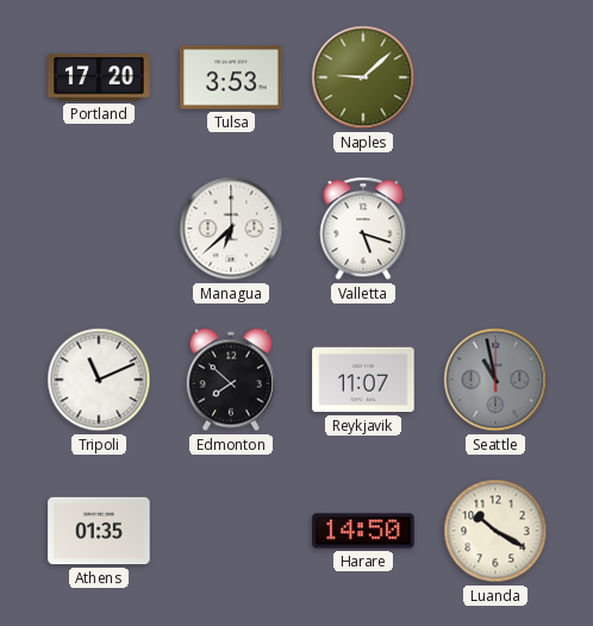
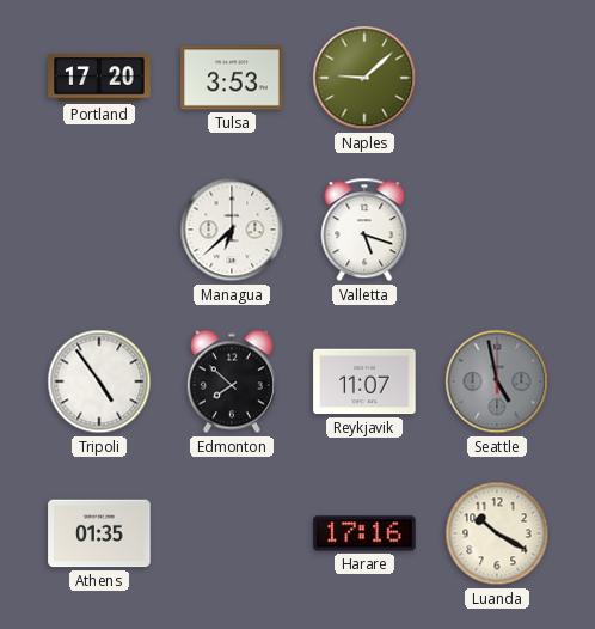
Tripoli: 11:11 -> 4:54 (99, 381)
Seattle: 10:58 -> 4:58 (497, 381)
Harare: 14:50 -> 17:16 (364, 533)
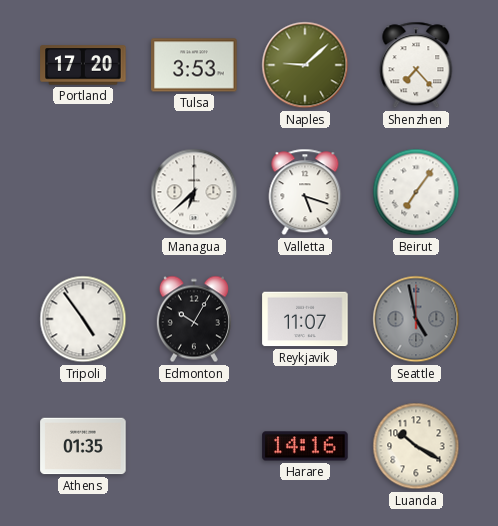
Shenzhen: none -> 7:23 (416, 65)
Beirut: none -> 7:06 (416, 192)
Edmonton: 7:52 -> 10:05 (194, 319)
Harare: 17:16 -> 14:16 (305, 446)
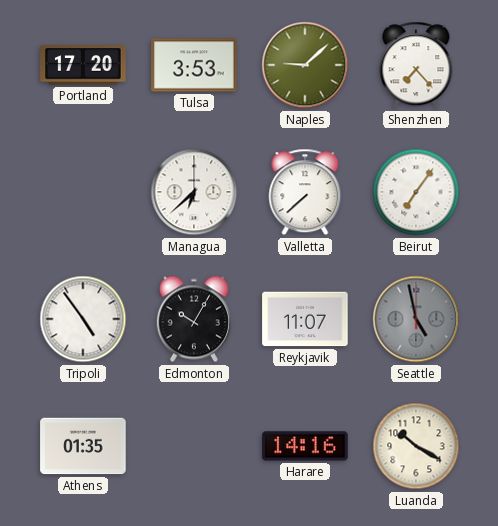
Valletta: 5:18 -> 7:38 (305, 192)
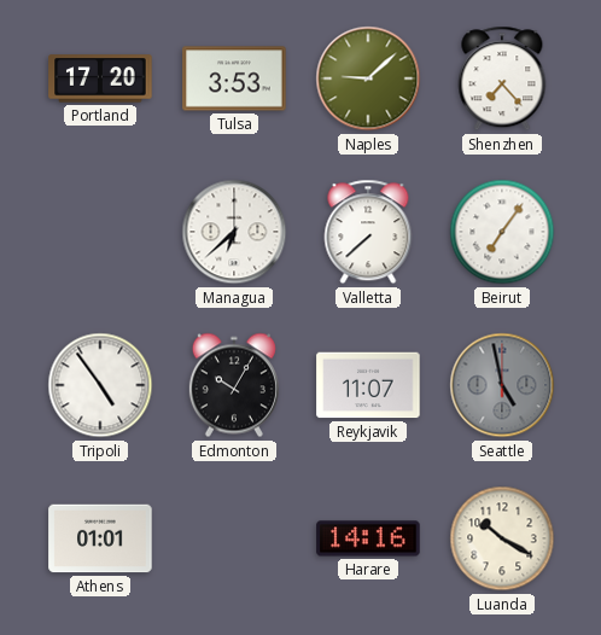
Athens: 01:35 -> 01:01 (100, 538)
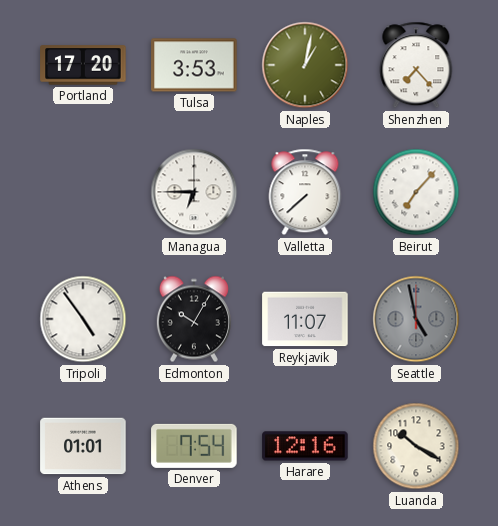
Naples: 9:08 -> 1:02 (305, 65)
Managua: 6:38 -> 6:45 (194, 192)
Beirut: 7:06 -> 7:07 (416, 192)
Denver: none -> 7:54 (194, 446)
Harare: 14:16 -> 12:16 (305, 446)
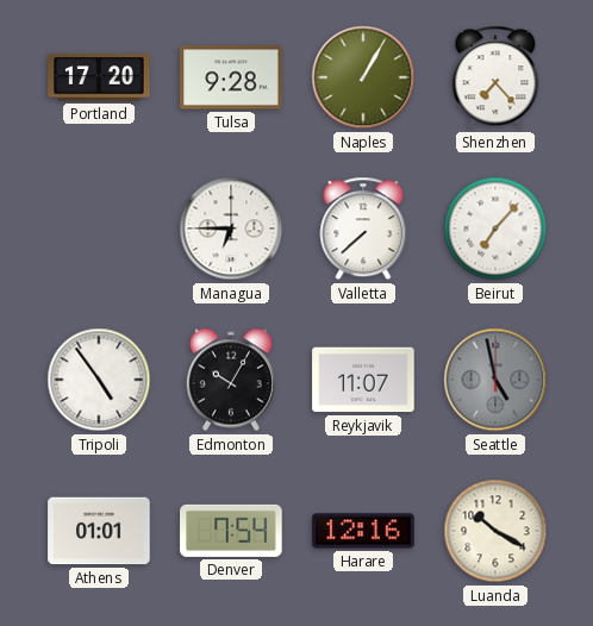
Tulsa: 3:53 -> 9:28 (231, 77)
Naples: 1:02 -> 1:05 (363, 77)
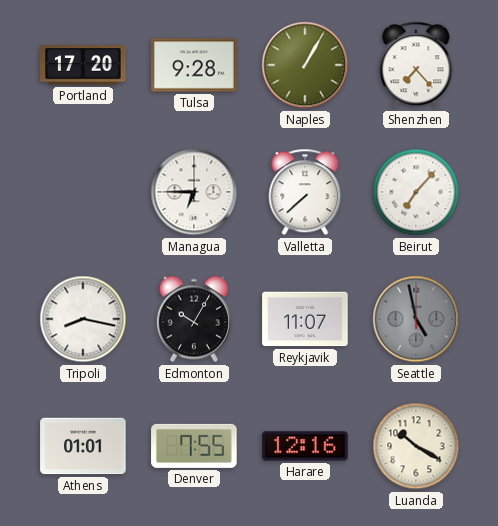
Tripoli: 4:54 -> 8:17 (83, 319)
Denver: 7:54 -> 7:55 (194, 446)
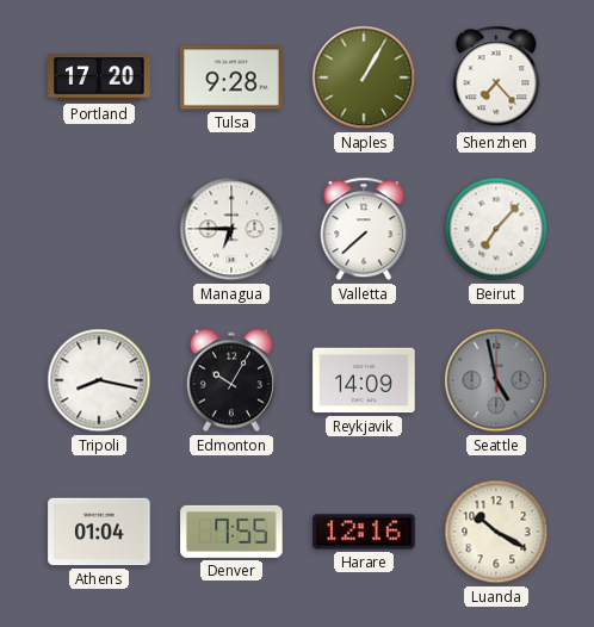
Reykjavik: 11:07 -> 14:09 (364, 380)
Athens: 01:01 -> 01:04 (99, 532)
